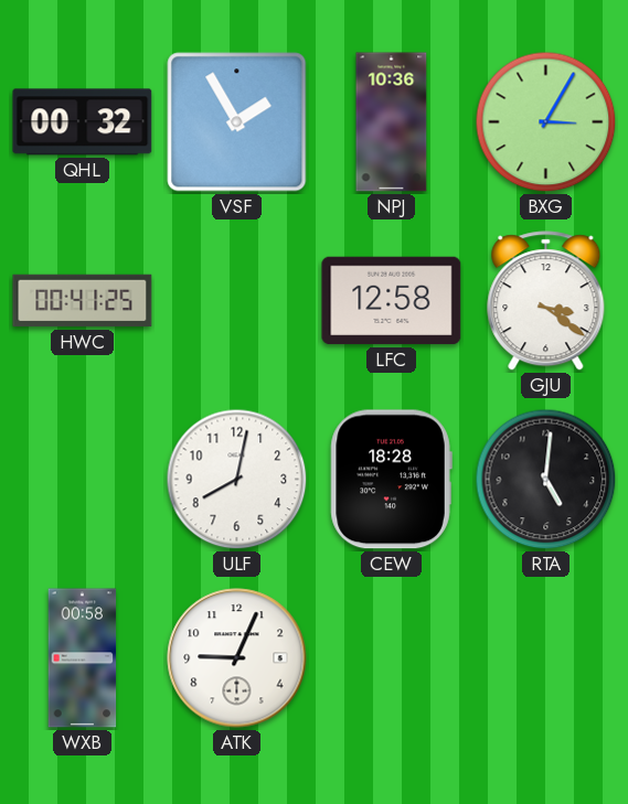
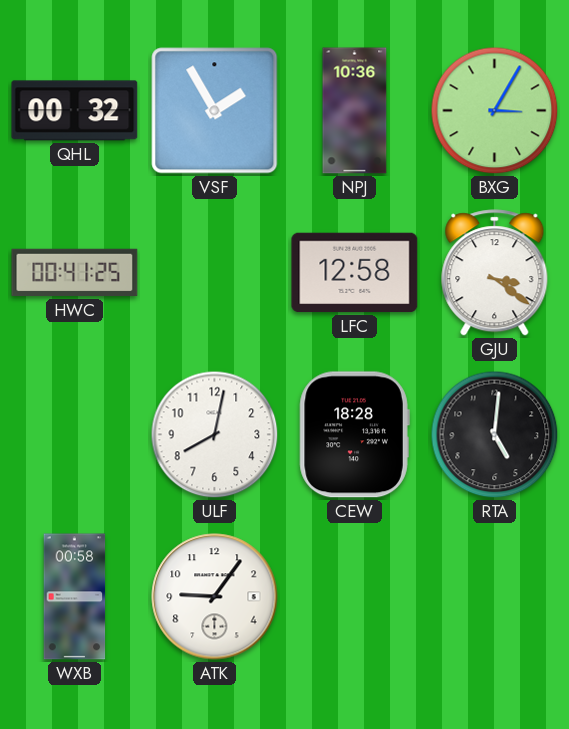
ATK: 9:04 -> 9:06 (215, 597)
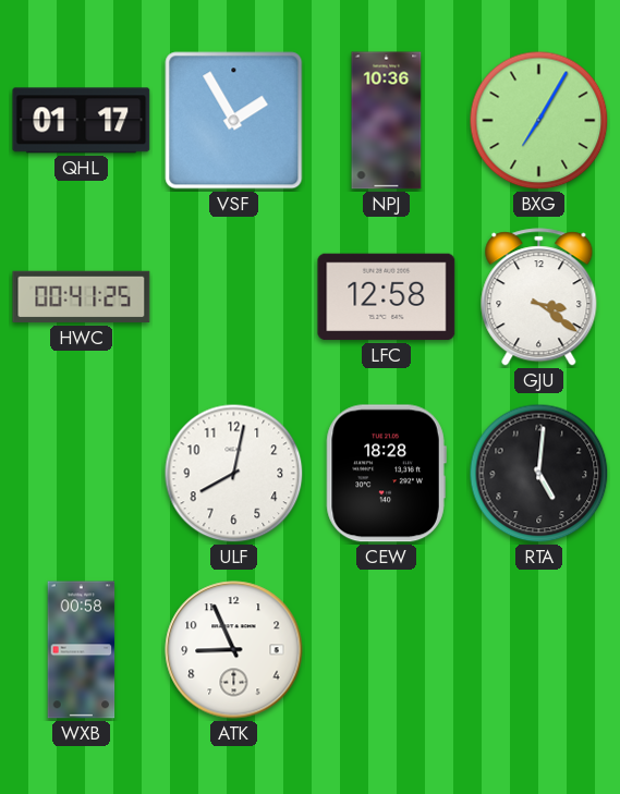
QHL: 00:32 -> 01:17 (82, 121)
BXG: 3:05 -> 7:05 (539, 121)
ATK: 9:06 -> 8:56 (234, 650)
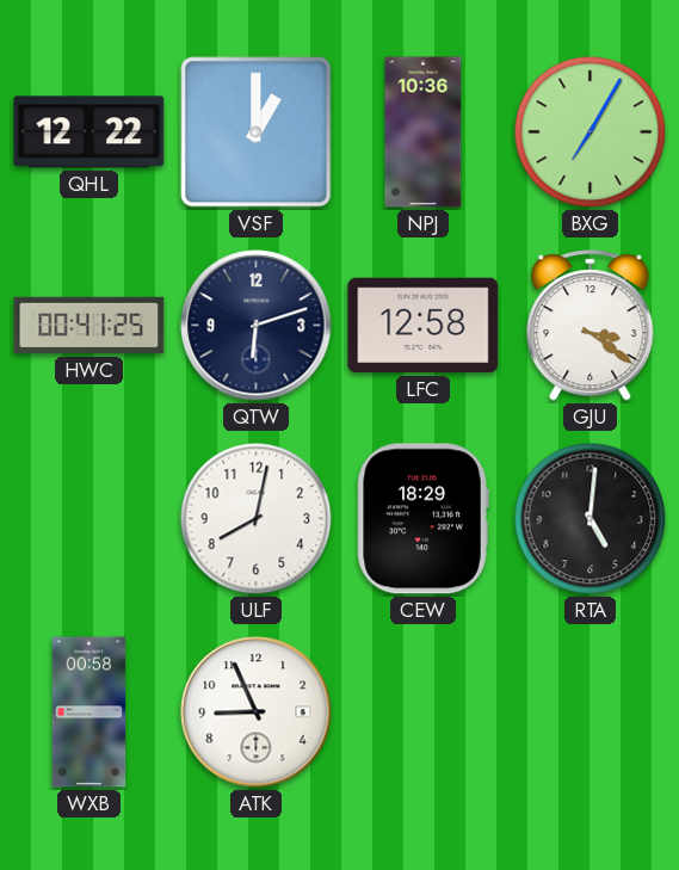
QHL: 01:17 -> 12:22 (89, 132)
VSF: 1:55 -> 1:00 (257, 132)
QTW: none -> 6:12 (257, 326)
CEW: 18:28 -> 18:29 (422, 519)
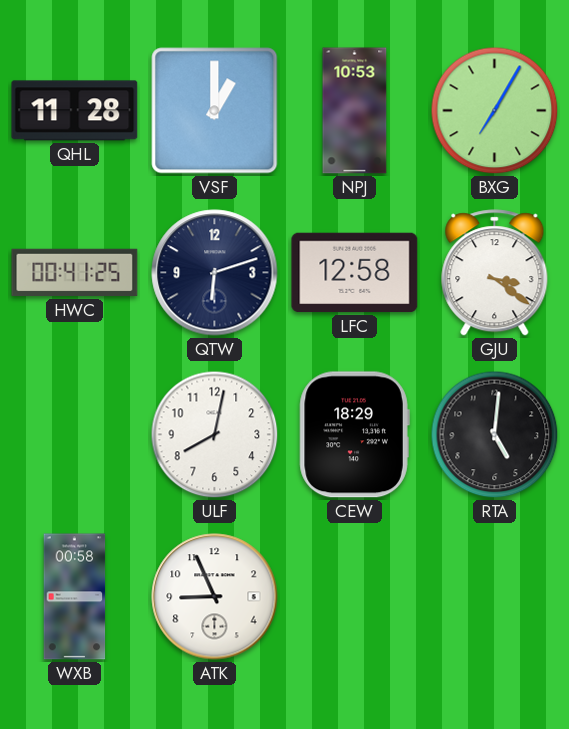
QHL: 12:22 -> 11:28 (75, 111)
NPJ: 10:36 -> 10:53 (355, 111)
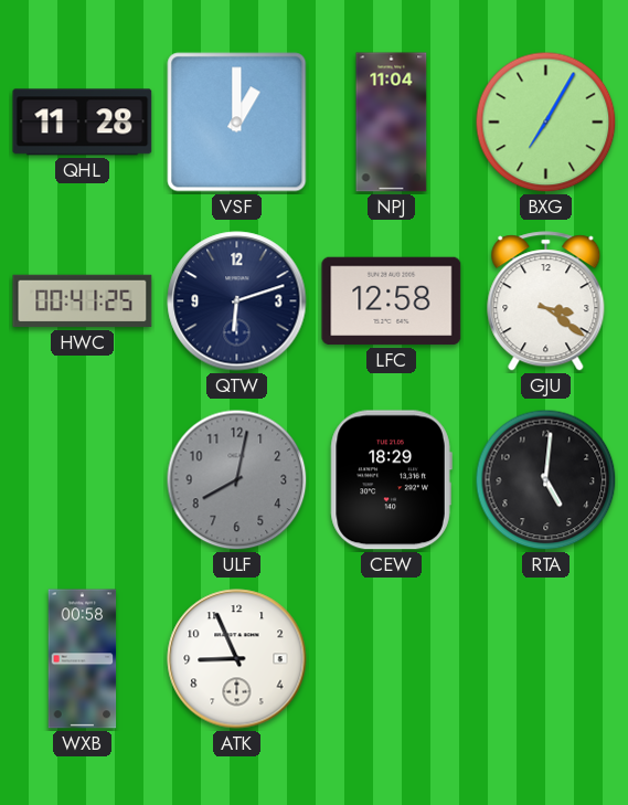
NPJ: 10:53 -> 11:04 (392, 123)
ULF dial: white -> grey (237, 480)
